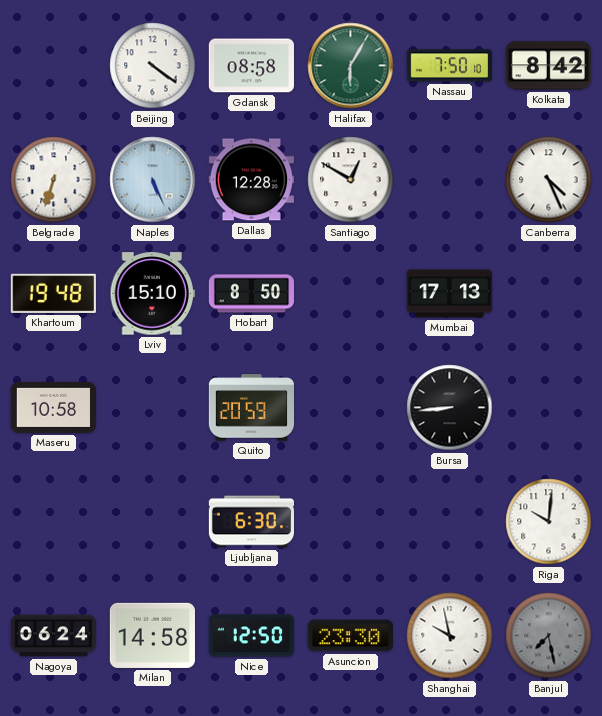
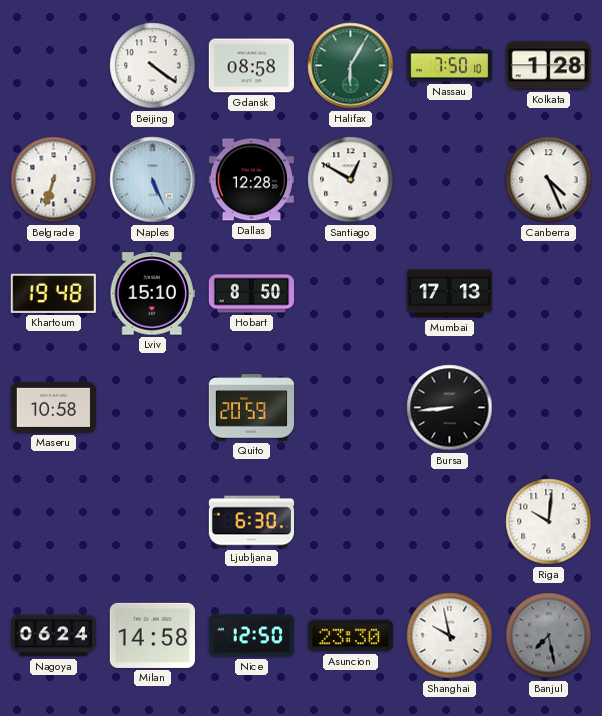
Kolkata: 8:42 -> 1:28 (548, 66)
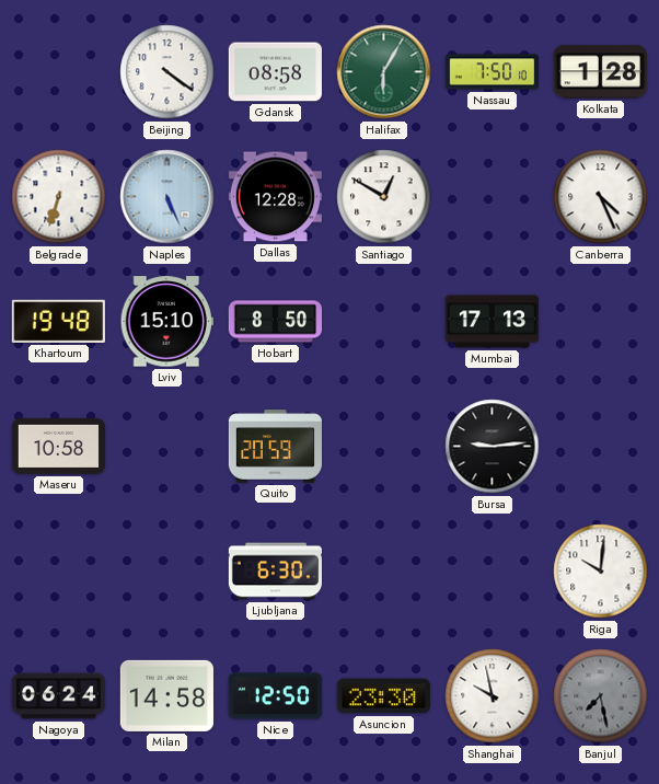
Bursa: 8:44 -> 9:14 (493, 447)
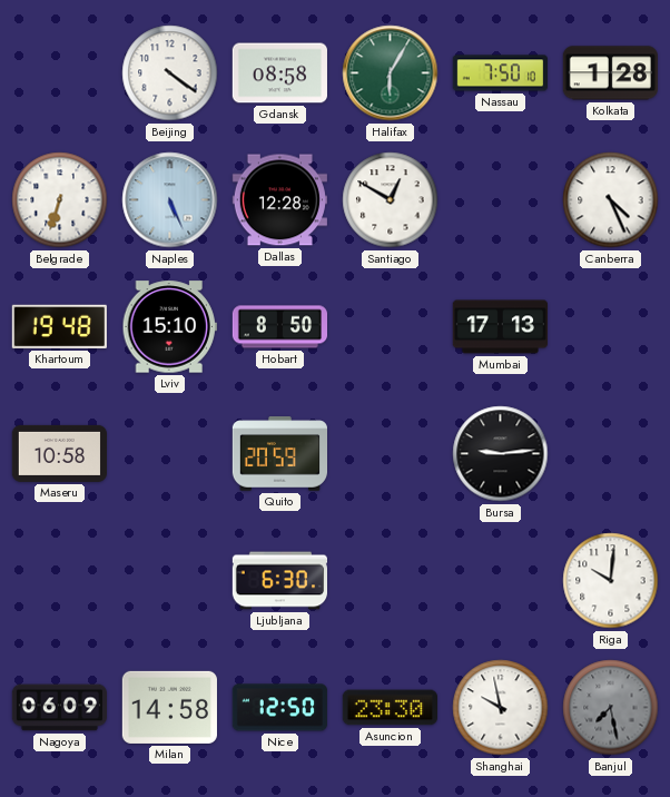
Nagoya: 06:24 -> 06:09 (59, 708)
